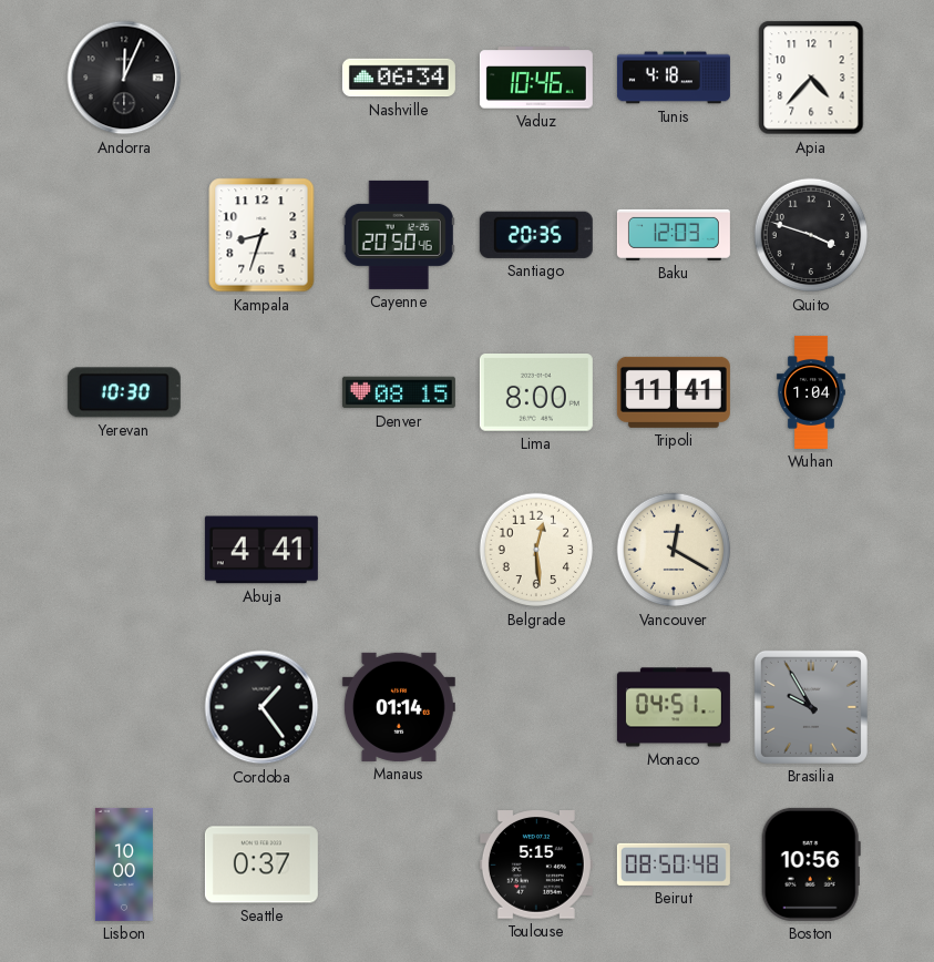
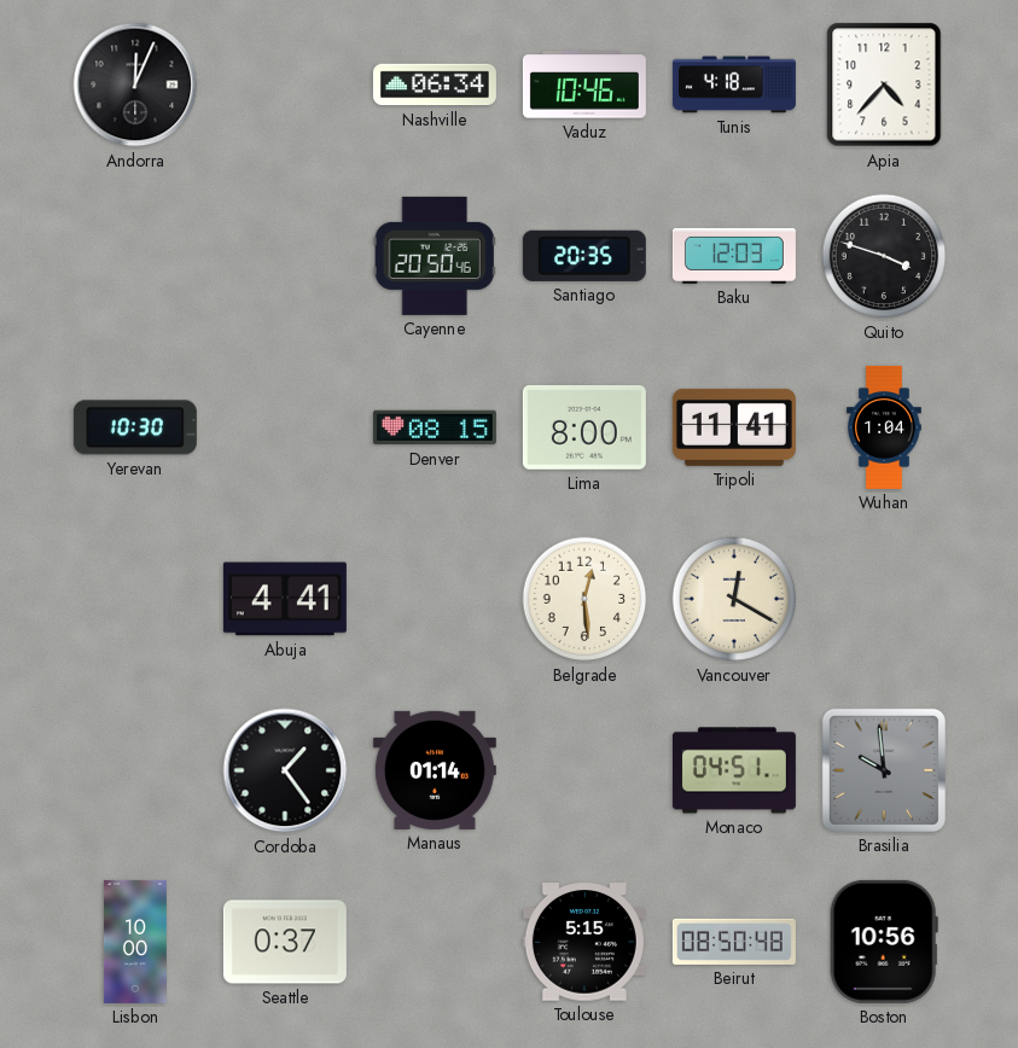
Kampala: 8:33 -> none (261, 235)
Brasilia: 9:55 -> 9:59 (884, 770)
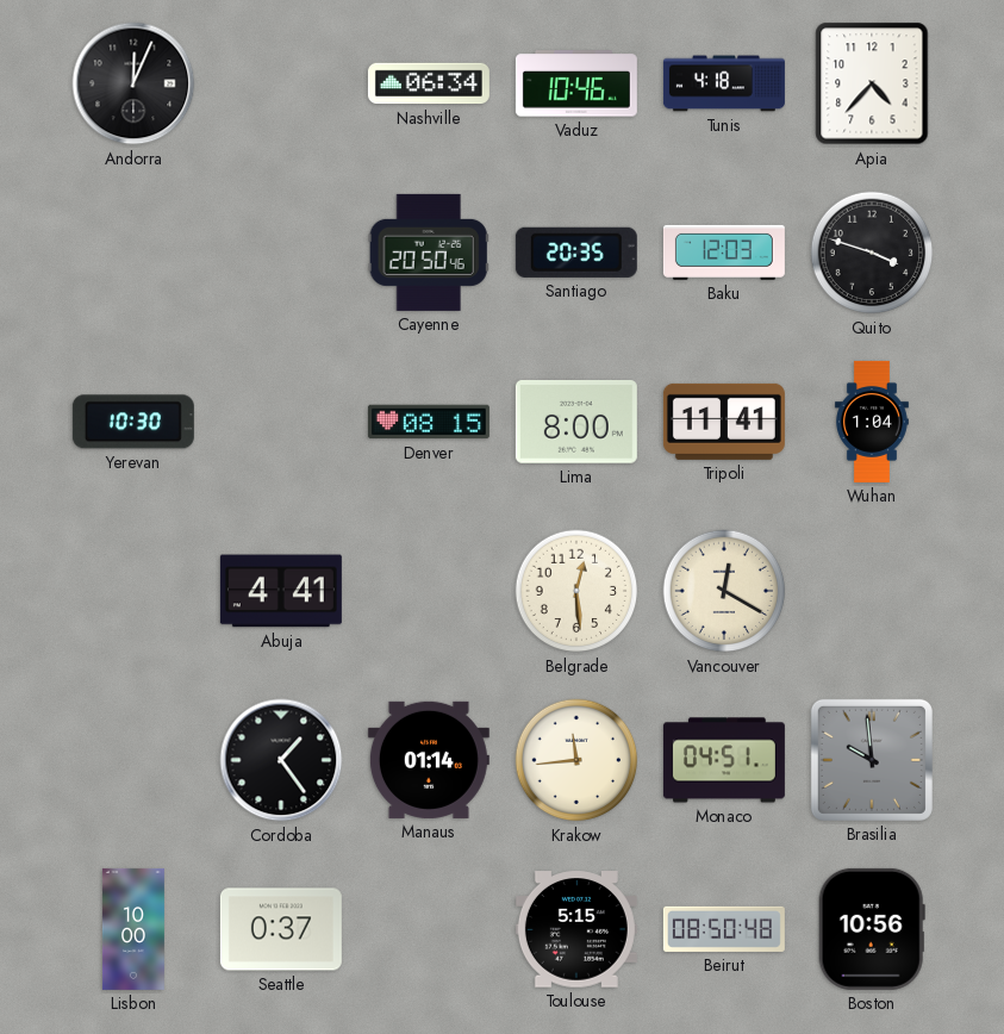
Krakow: none -> 11:44 (576, 760)
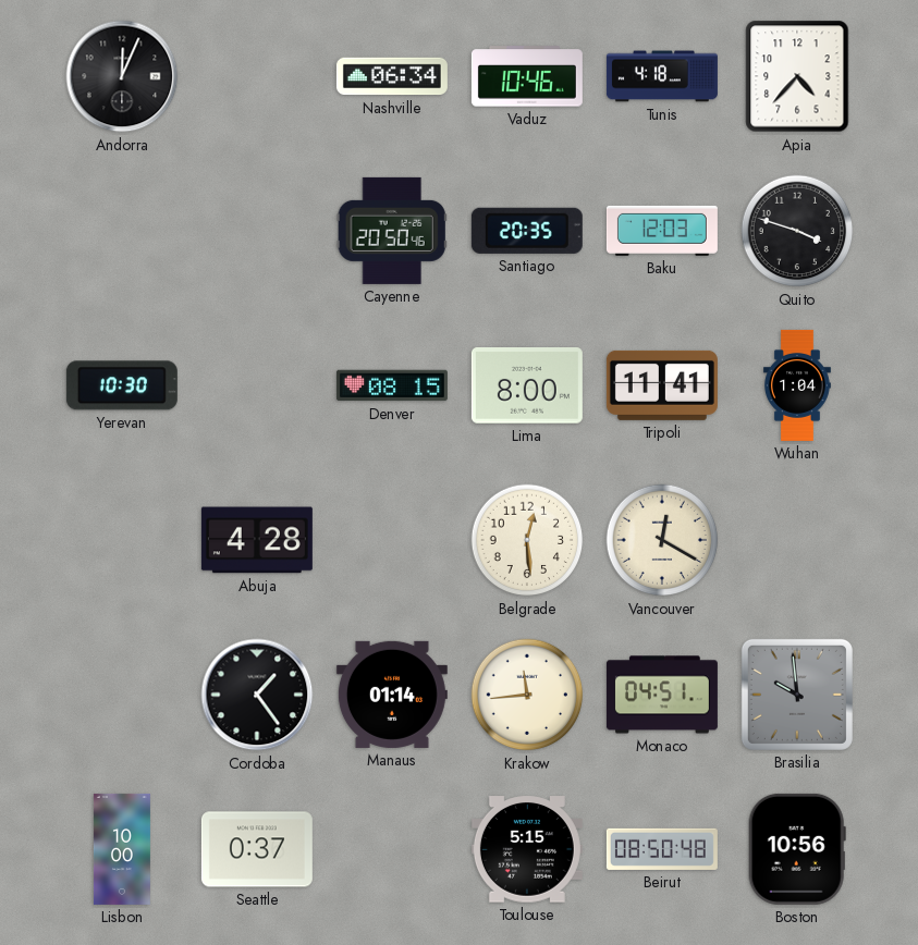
Abuja: 4:41 -> 4:28 (257, 540)
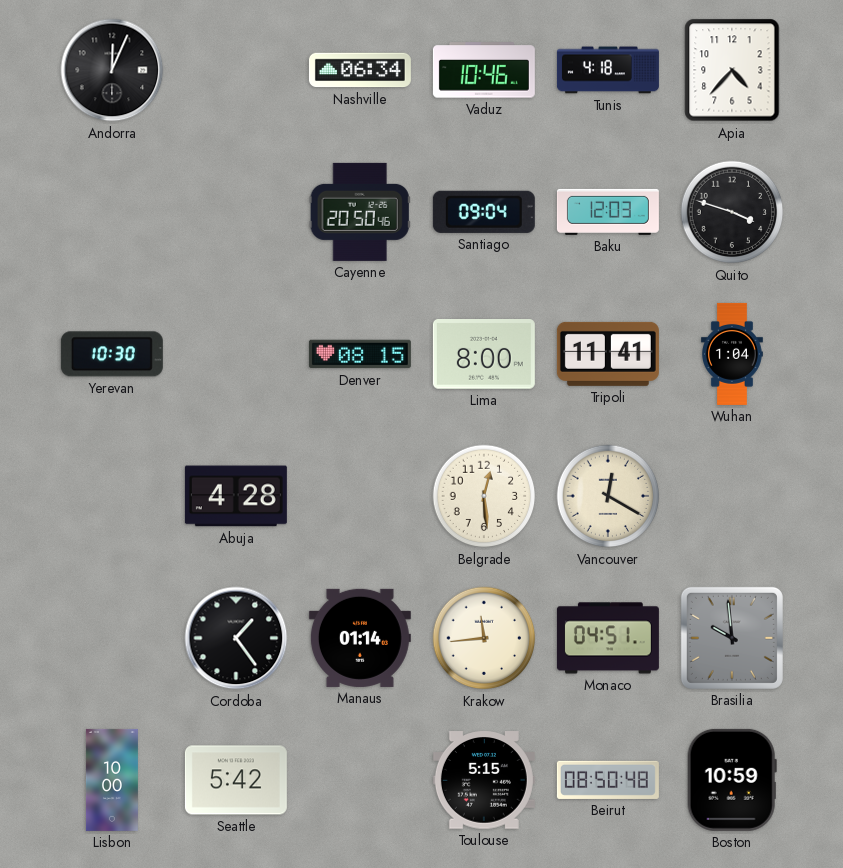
Santiago: 20:35 -> 09:04 (484, 212)
Seattle: 0:37 -> 5:42 (236, 780)
Boston: 10:56 -> 10:59 (732, 780)
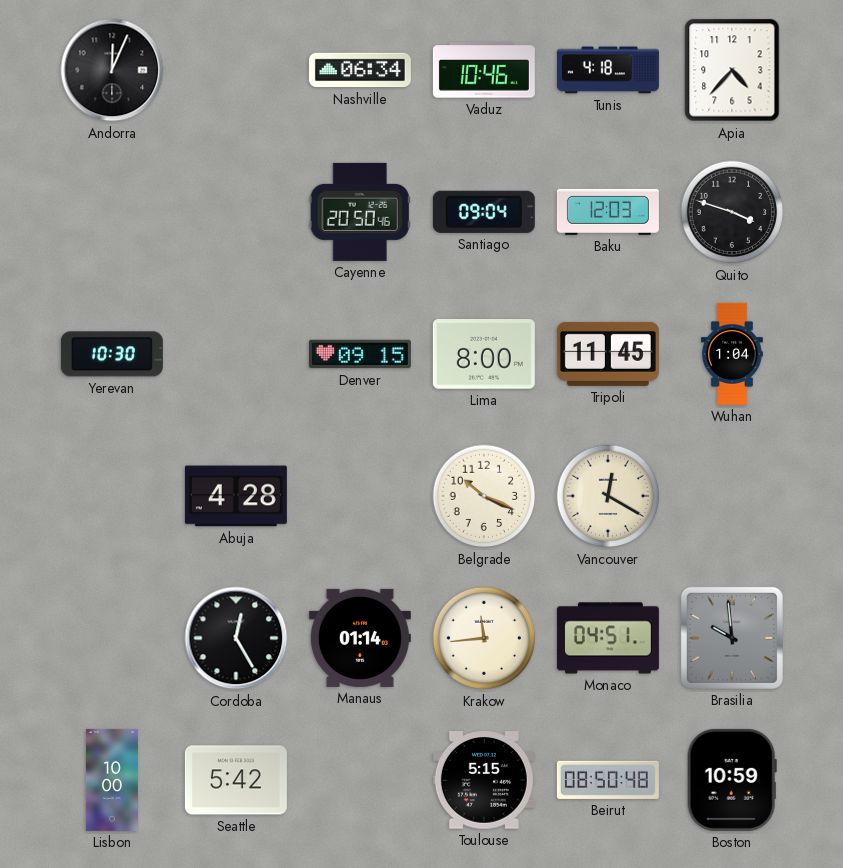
Denver: 08:15 -> 09:15 (360, 354)
Tripoli: 11:41 -> 11:45 (608, 354)
Belgrade: 12:29 -> 10:19 (484, 496)
Cordoba: 1:24 -> 12:25 (236, 638)
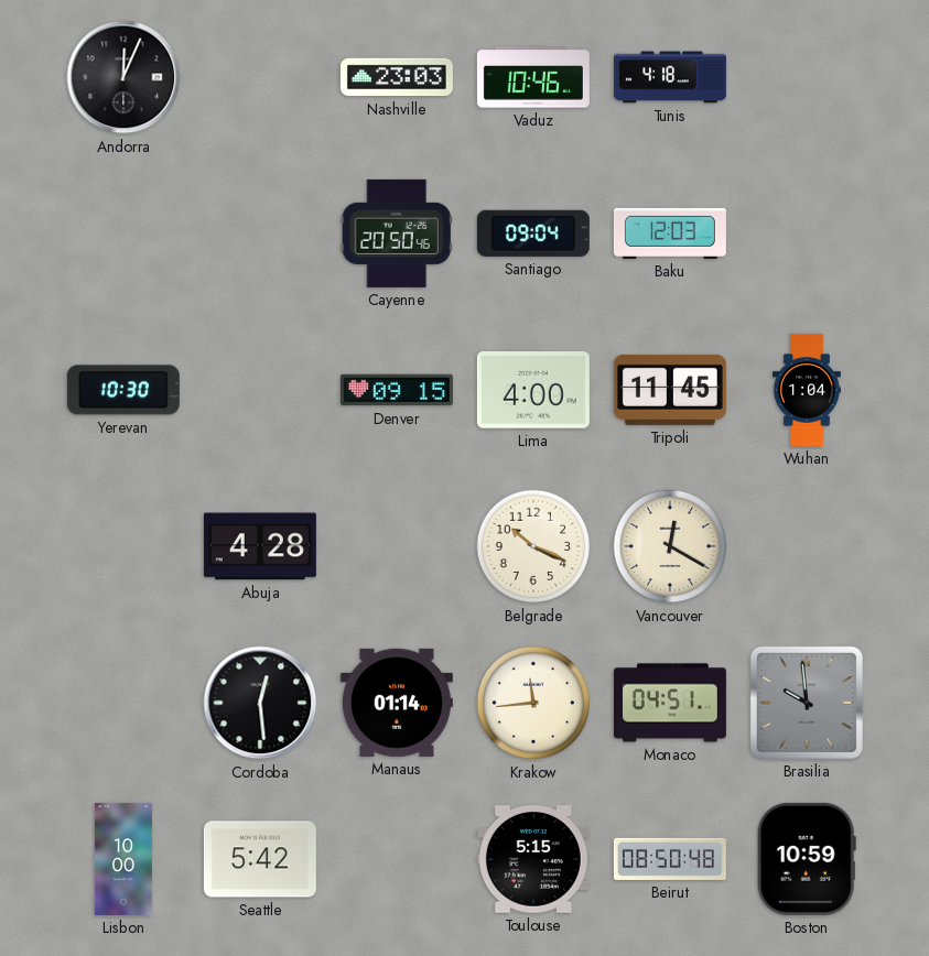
Nashville: 06:34 -> 23:03 (397, 77)
Apia: 4:37 -> none (732, 70)
Quito: 3:48 -> none (732, 212)
Lima: 8:00 -> 4:00 (533, 390)
Cordoba: 12:25 -> 12:29 (260, 703)
